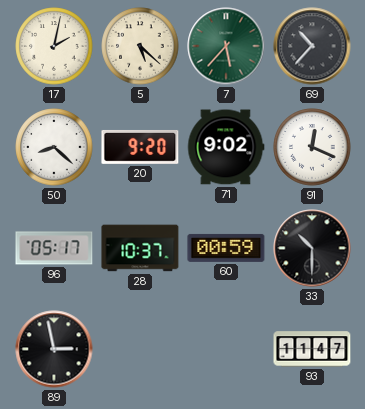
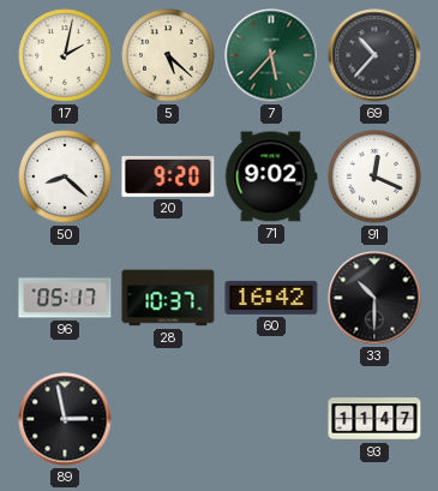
60: 00:59 -> 16:42 (271, 298)
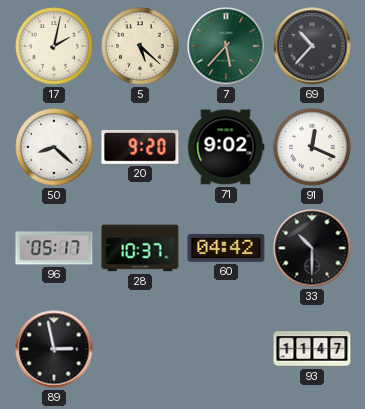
60: 16:42 -> 04:42 (226, 248)
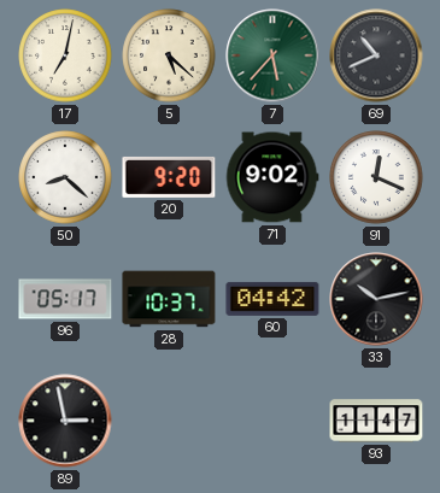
17: 2:02 -> 7:02 (65, 55)
69: 10:37 -> 10:41 (376, 55)
33: 10:30 -> 10:13 (376, 299)
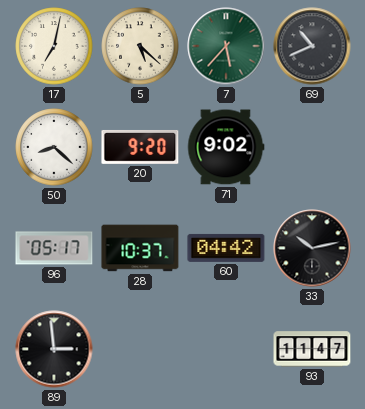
91: 12:19 -> none (376, 177)
89: 2:58 -> 2:59 (54, 349)
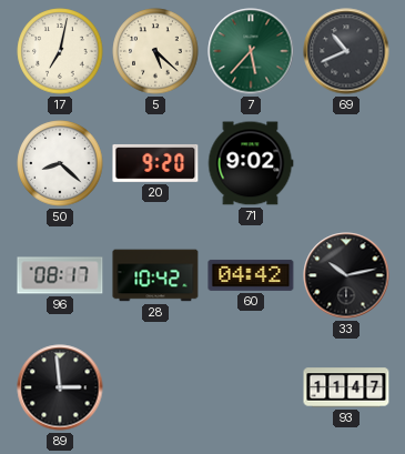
96: 05:17 -> 08:17 (60, 275)
28: 10:37 -> 10:42 (155, 275)
